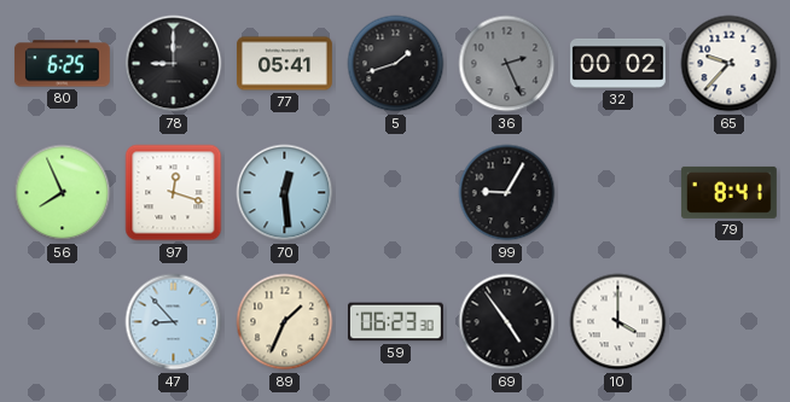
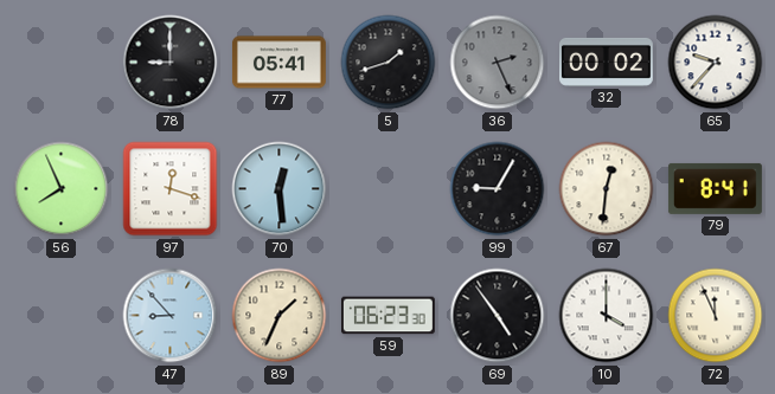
80: 6:25 -> none (62, 64)
67: none -> 12:31 (607, 189)
72: none -> 11:56 (716, 316)
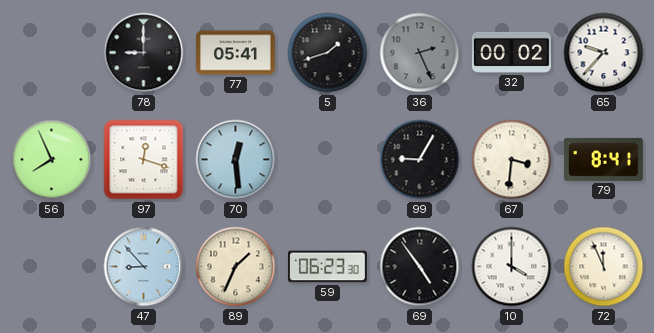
67: 12:31 -> 3:31 (512, 160)
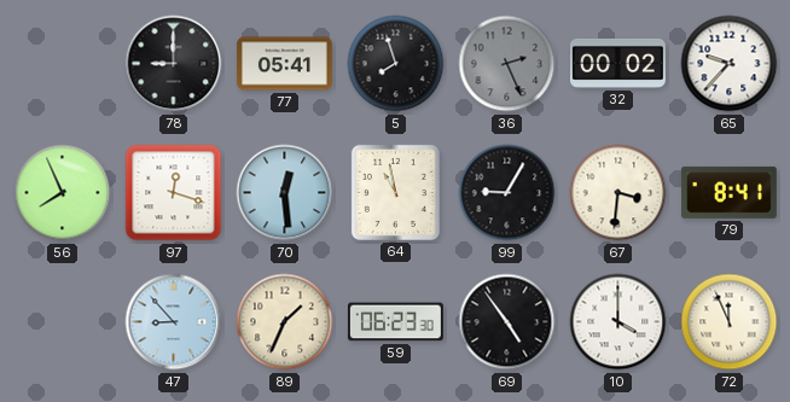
5: 1:42 -> 7:57 (396, 64)
64: none -> 10:58 (395, 192)
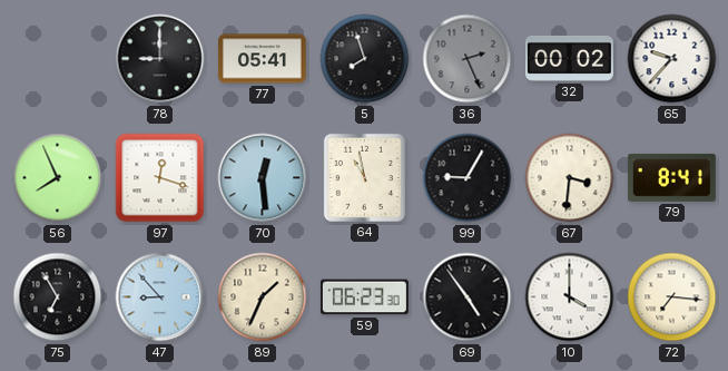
75: none -> 6:55 (58, 297)
72: 11:56 -> 7:16 (672, 297)
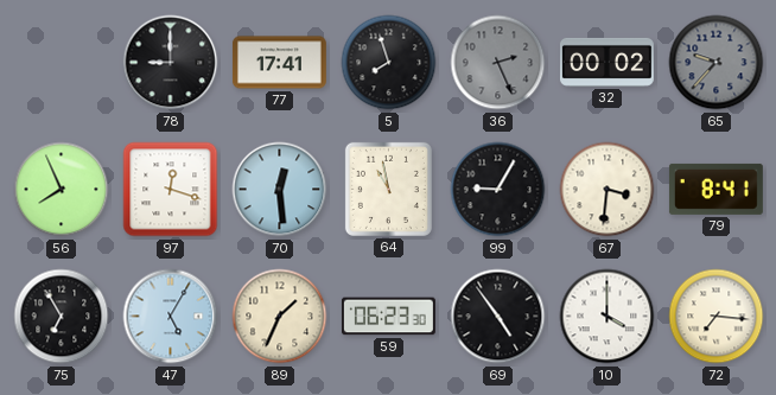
77: 05:41 -> 17:41 (279, 63)
65 dial: white -> grey (717, 63)
47: 8:53 -> 5:05 (171, 317)
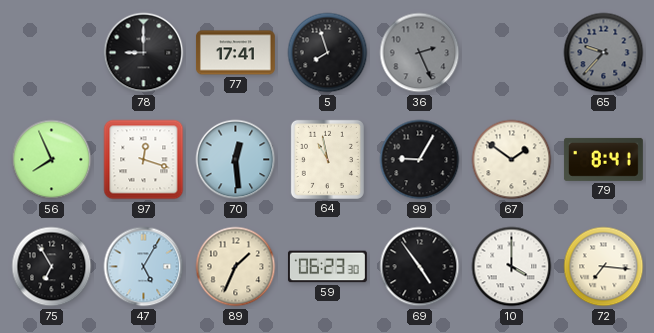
32: 00:02 -> none (606, 62)
67: 3:31 -> 1:51 (512, 160)
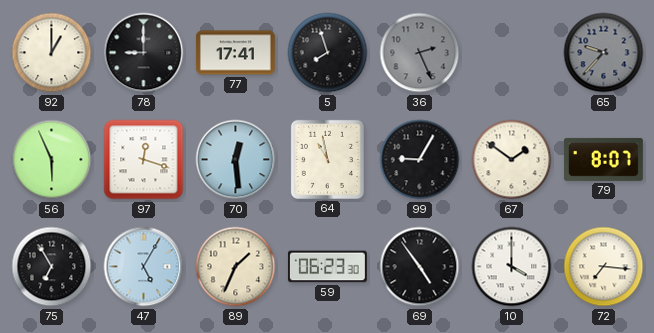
92: none -> 1:00 (52, 53)
56: 7:56 -> 5:56 (52, 160)
79: 8:41 -> 8:07 (603, 159)
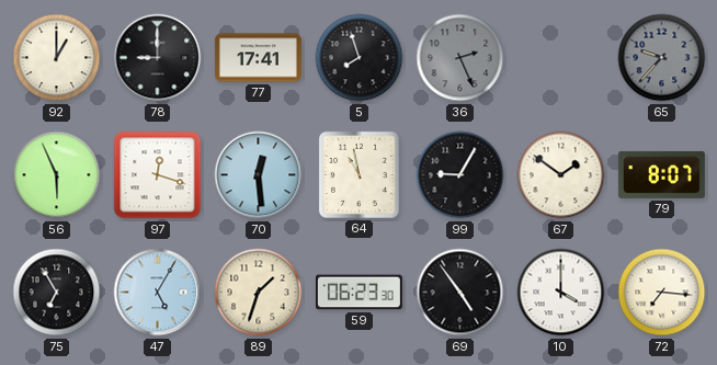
89: 1:34 -> 1:33 (259, 293)
